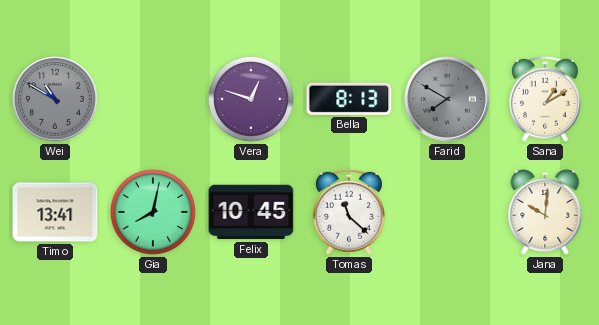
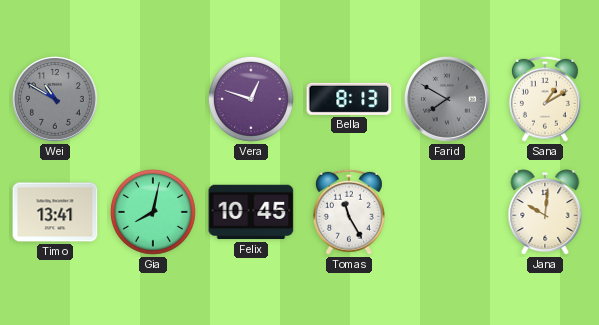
Tomas: 11:22 -> 11:25 (349, 212)
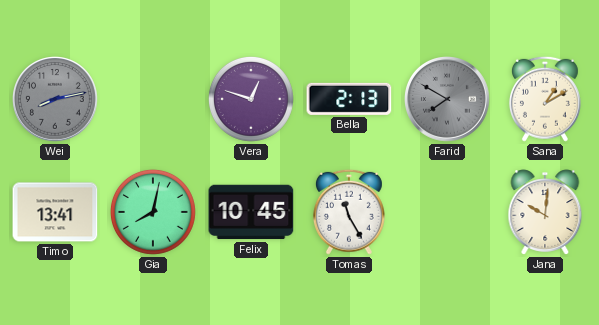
Wei: 10:50 -> 8:13 (56, 100)
Bella: 8:13 -> 2:13 (349, 99)
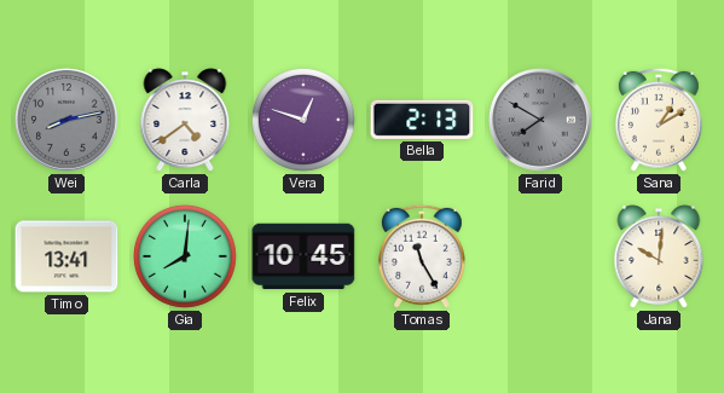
Carla: none -> 4:39 (185, 120)
Gia: 8:02 -> 8:01 (185, 256)
